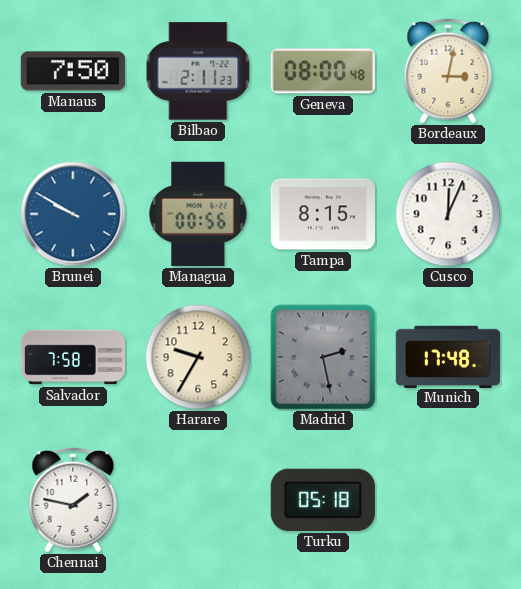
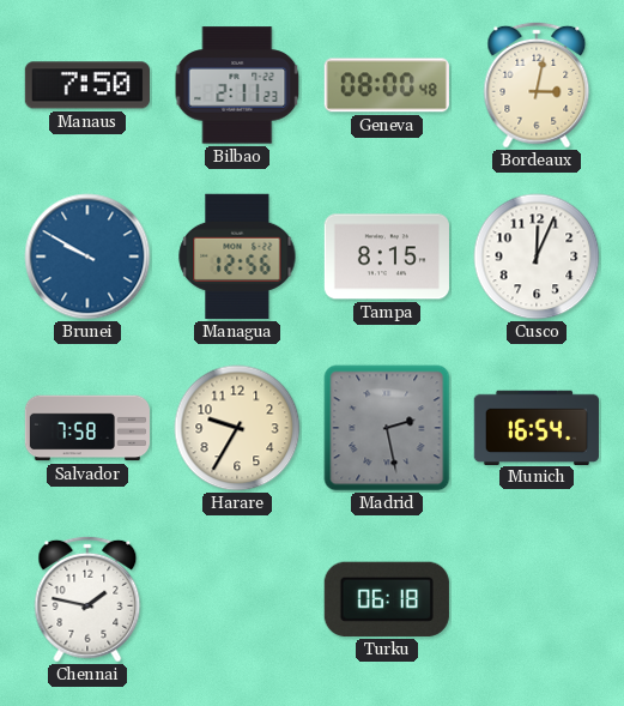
Managua: 00:56 -> 12:56 (237, 257)
Munich: 17:48 -> 16:54 (537, 427)
Turku: 05:18 -> 06:18 (387, 599)
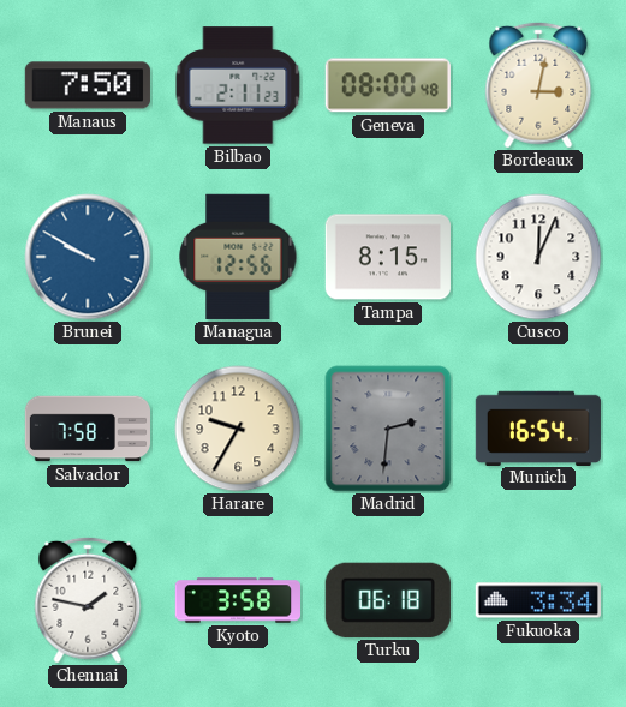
Madrid: 2:28 -> 2:31 (388, 429)
Kyoto: none -> 3:58 (237, 600)
Fukuoka: none -> 3:34 (538, 600)
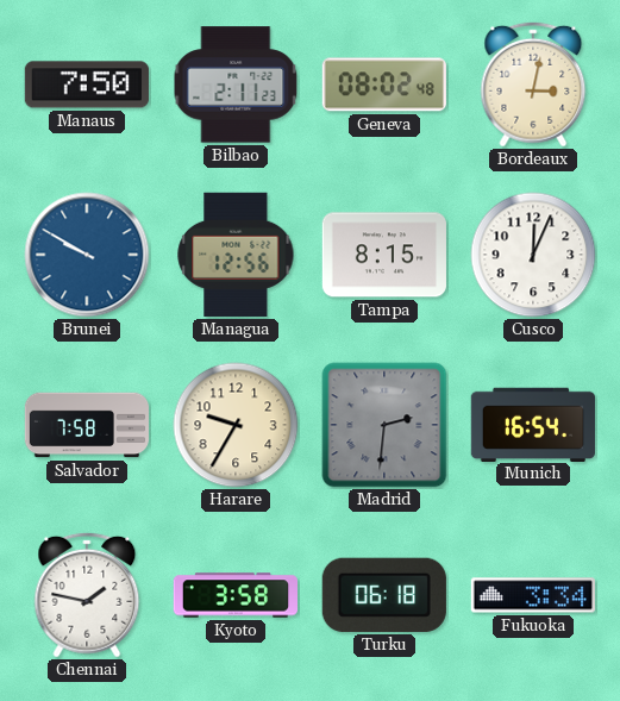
Geneva: 08:00 -> 08:02 (384, 85)
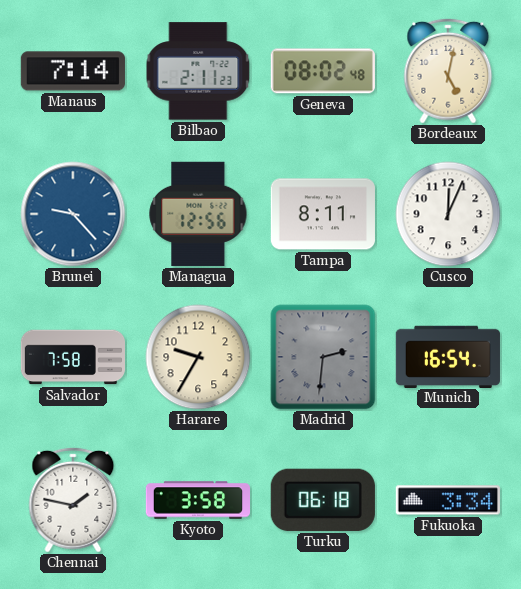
Manaus: 7:50 -> 7:14 (73, 71)
Bordeaux: 3:02 -> 5:02 (448, 71)
Brunei: 9:50 -> 9:23 (73, 214)
Tampa: 8:15 -> 8:11 (323, 214)
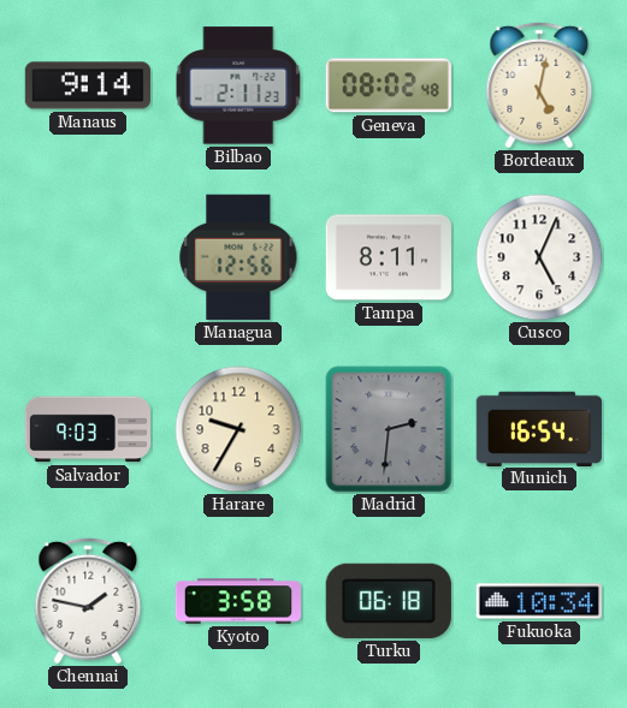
Manaus: 7:14 -> 9:14 (88, 85)
Brunei: 9:23 -> none (73, 214)
Cusco: 12:04 -> 5:04 (539, 257)
Salvador: 7:58 -> 9:03 (88, 429)
Fukuoka: 3:34 -> 10:34 (539, 601)
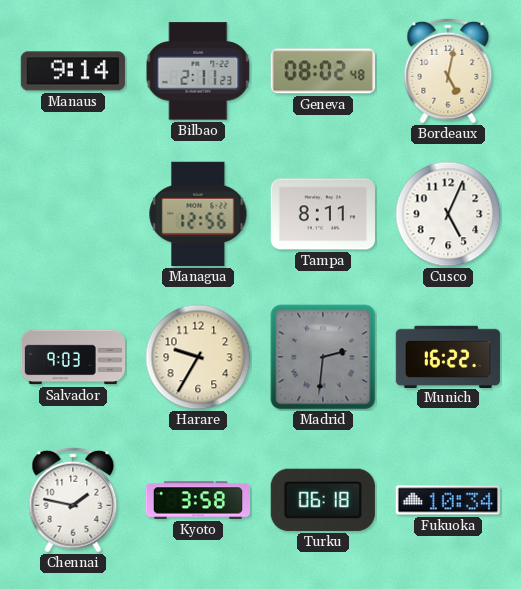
Munich: 16:54 -> 16:22 (448, 356)
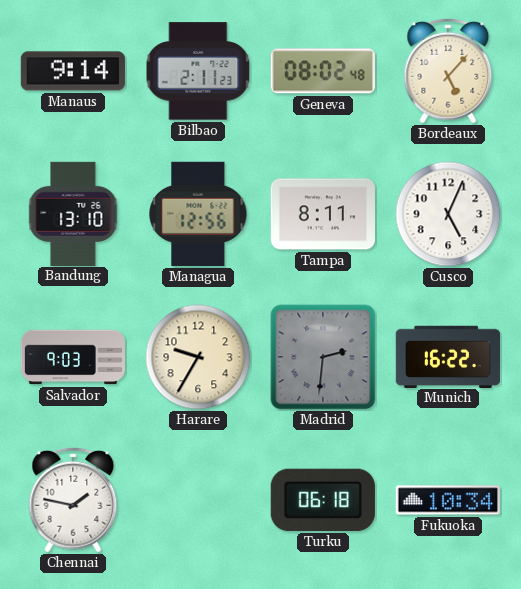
Bordeaux: 5:02 -> 5:07 (448, 71)
Bandung: none -> 13:10 (73, 213)
Kyoto: 3:58 -> none (197, 500)
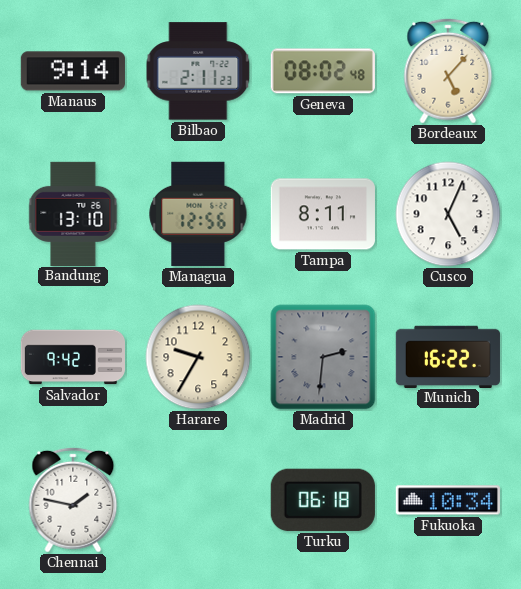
Salvador: 9:03 -> 9:42 (73, 357)
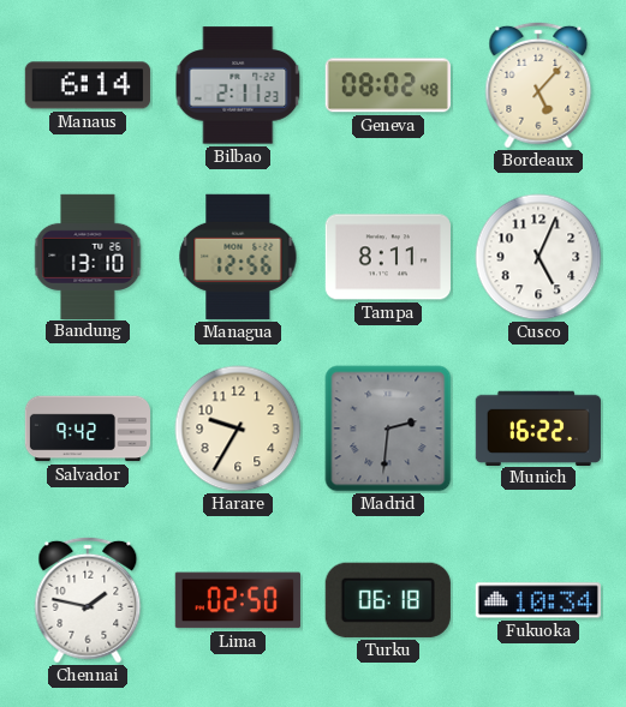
Manaus: 9:14 -> 6:14 (88, 85)
Lima: none -> 02:50 (238, 600)
